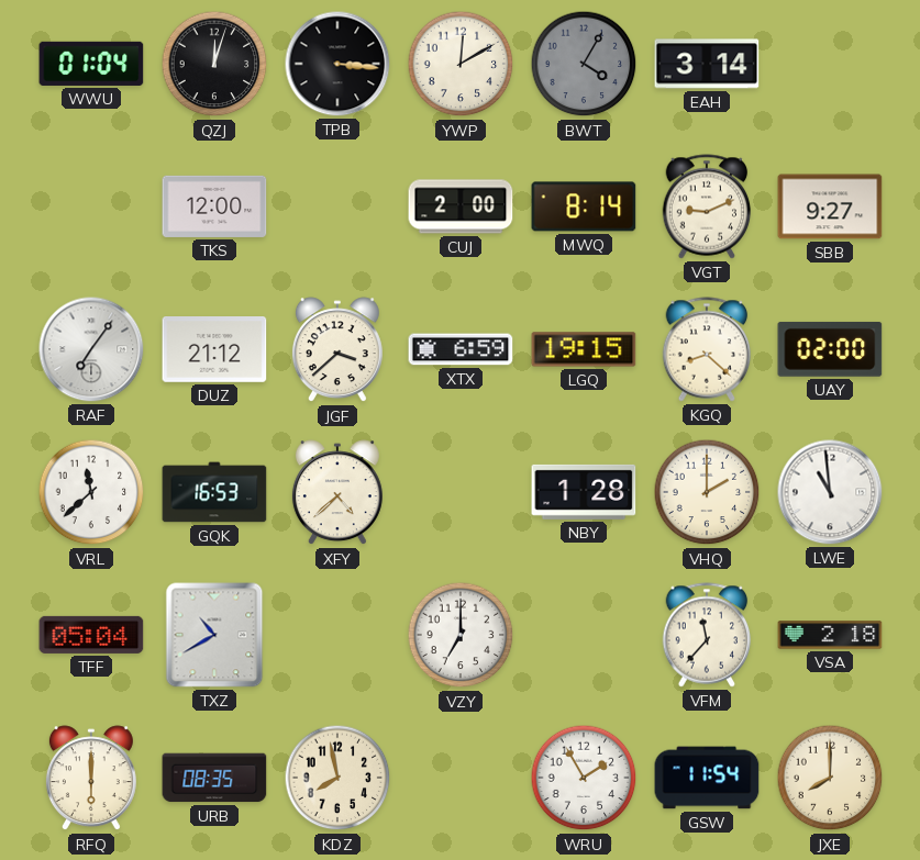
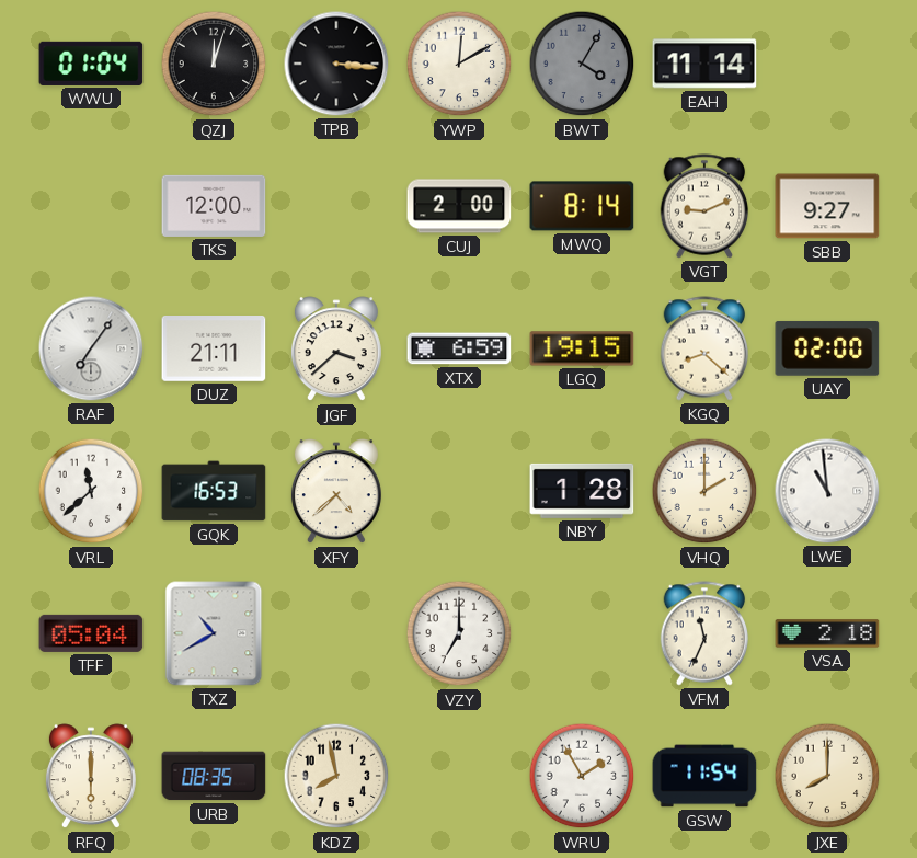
EAH: 3:14 -> 11:14 (704, 64)
DUZ: 21:12 -> 21:11 (214, 348)
VFM: 11:37 -> 11:34 (704, 633)
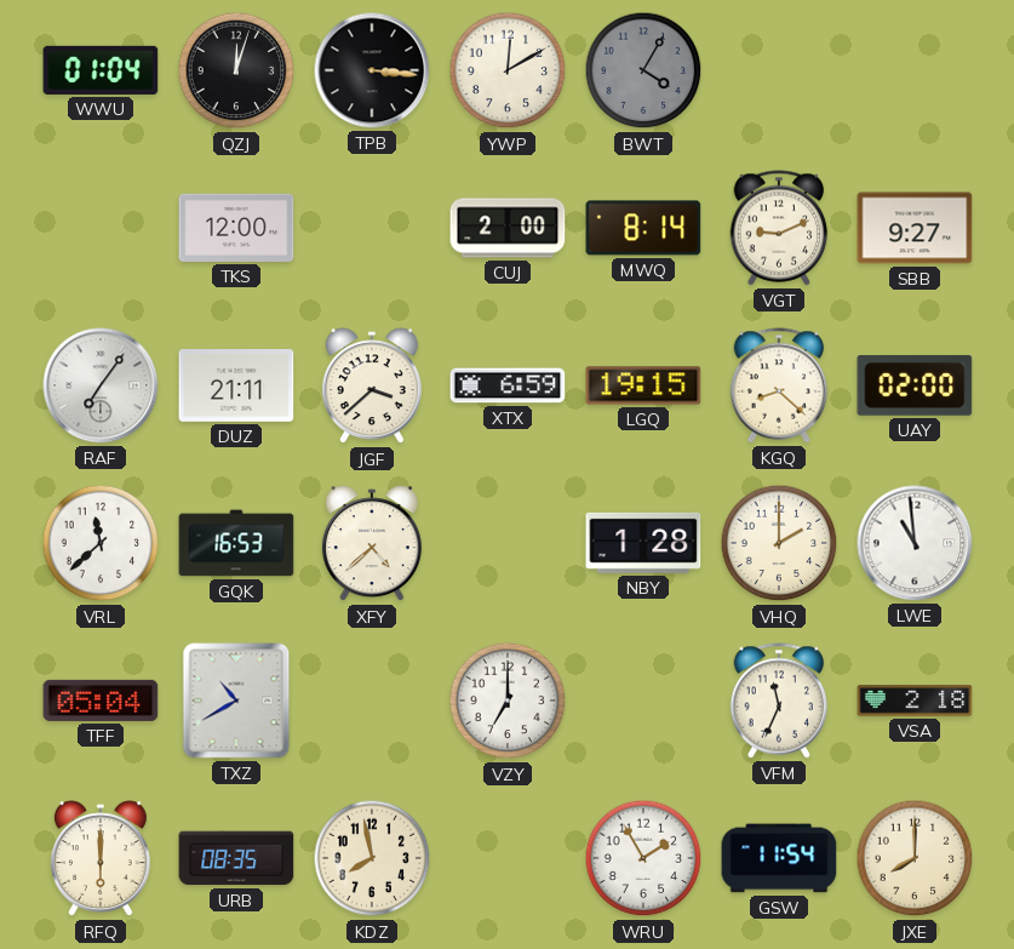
EAH: 11:14 -> none (704, 64)
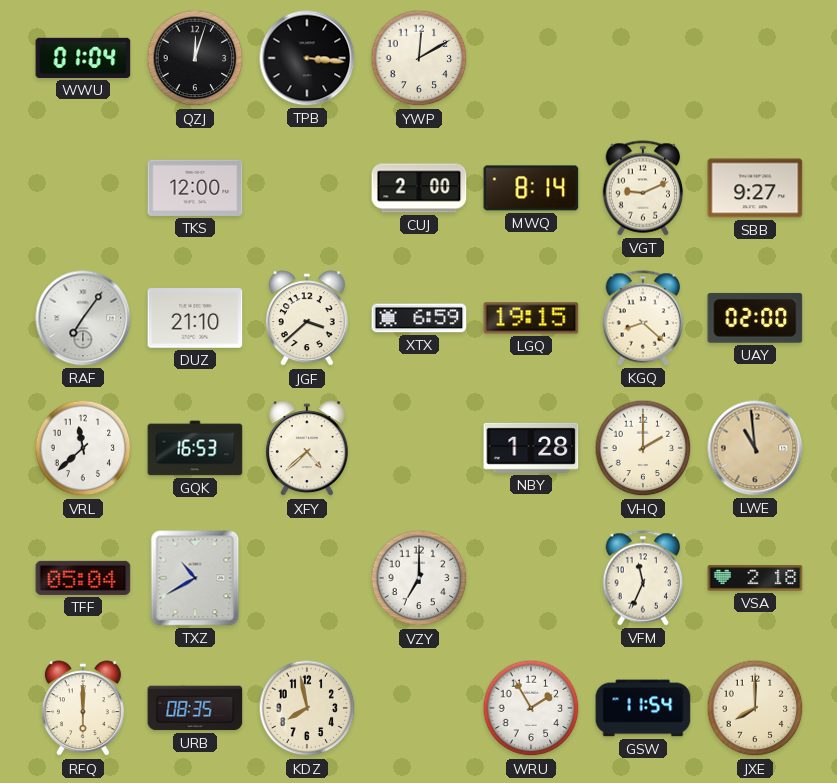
BWT: 4:05 -> none (643, 70)
DUZ: 21:11 -> 21:10 (195, 318)
LWE dial: white -> champagne (755, 448)
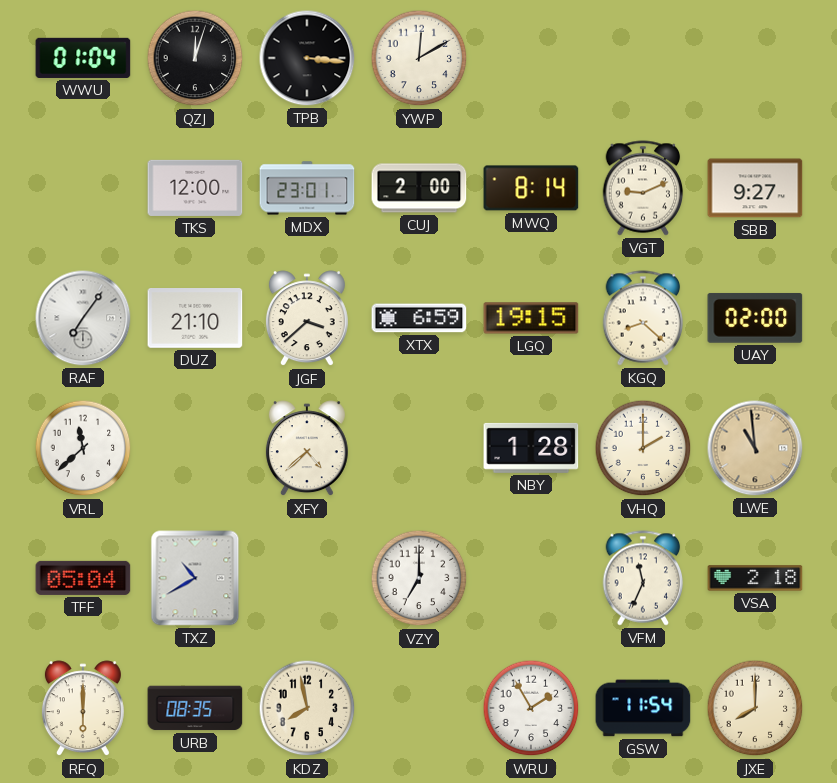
MDX: none -> 23:01 (307, 188)
GQK: 16:53 -> none (195, 448)
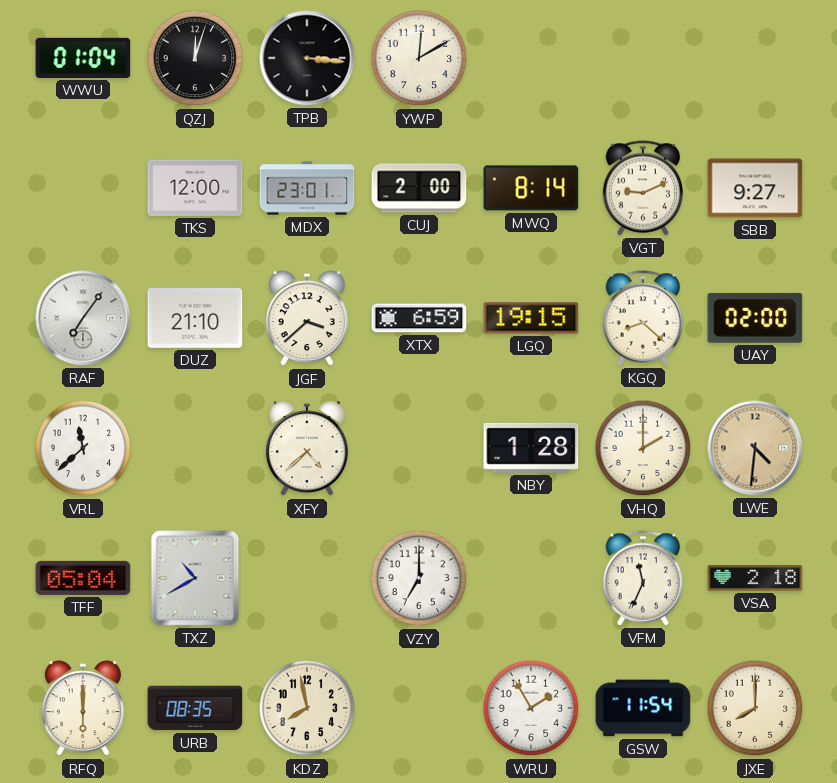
LWE: 10:59 -> 4:31 (755, 448)
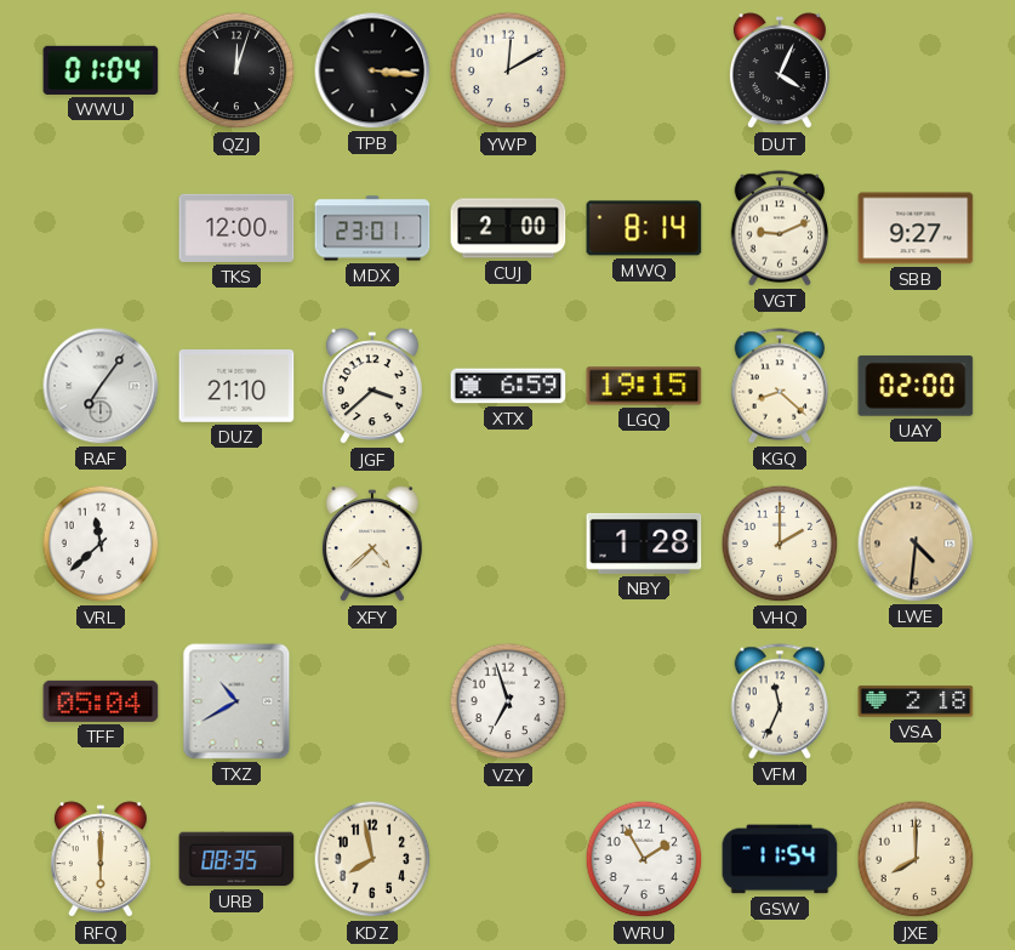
DUT: none -> 4:04 (780, 72)
VZY: 7:00 -> 6:57 (508, 701)
